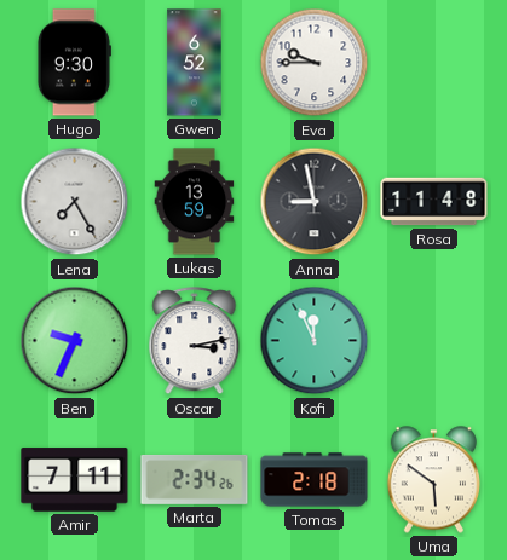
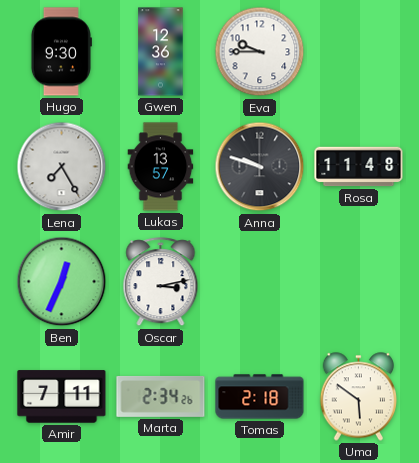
Gwen: 6:52 -> 12:36 (161, 52)
Lukas: 13:59 -> 13:57 (161, 167)
Anna: 8:58 -> 9:48 (260, 167)
Ben: 9:34 -> 12:34 (62, 282)
Kofi: 11:56 -> none (315, 341)
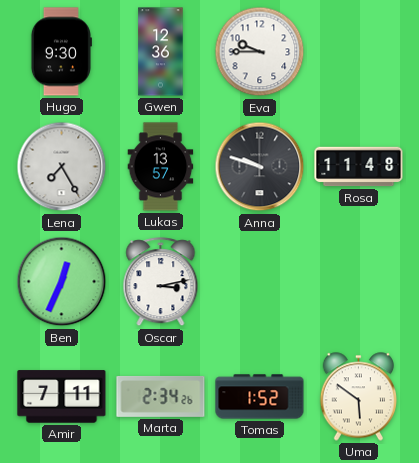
Tomas: 2:18 -> 1:52 (260, 397)
